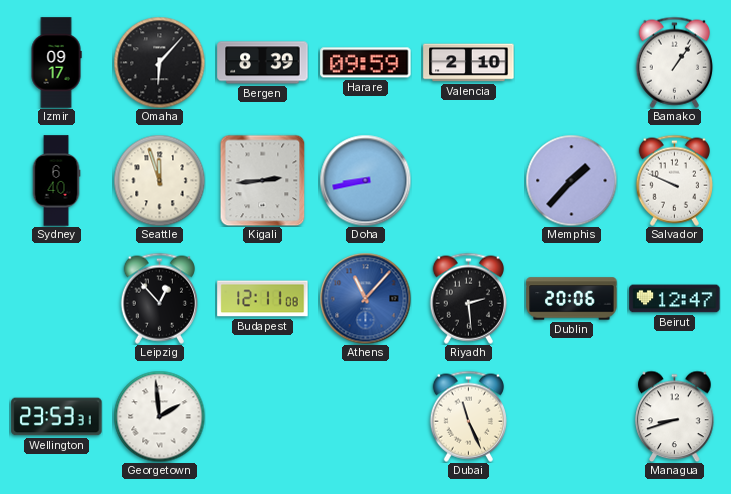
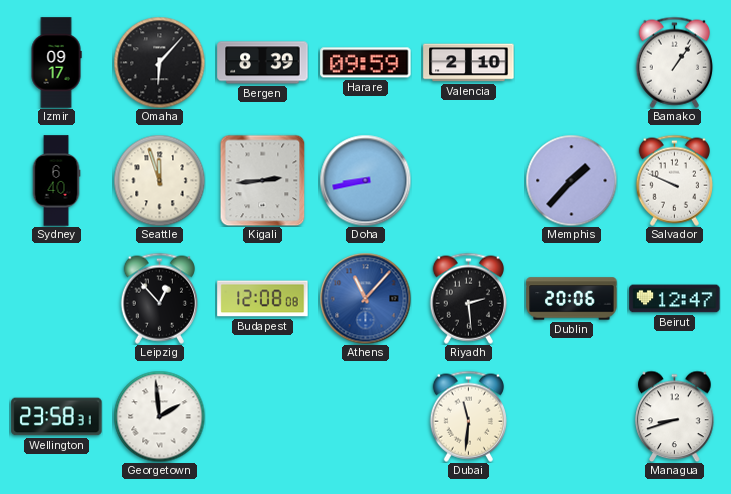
Budapest: 12:11 -> 12:08 (263, 299)
Wellington: 23:53 -> 23:58 (57, 417)
Dubai: 11:26 -> 11:31 (468, 416)
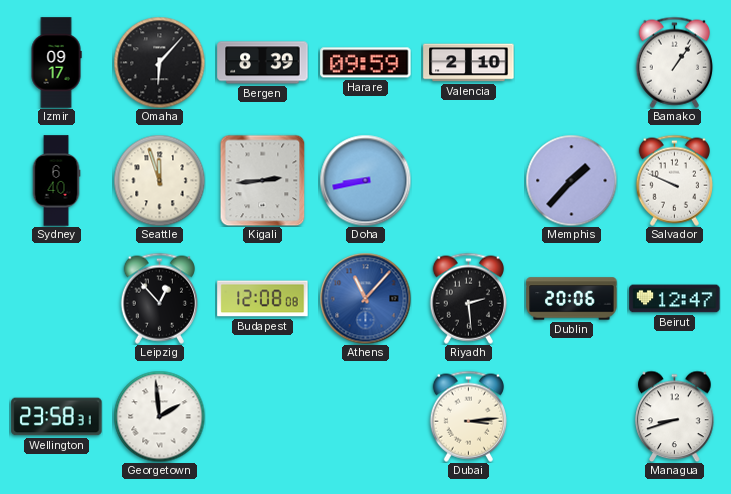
Dubai: 11:31 -> 3:14 (468, 416)
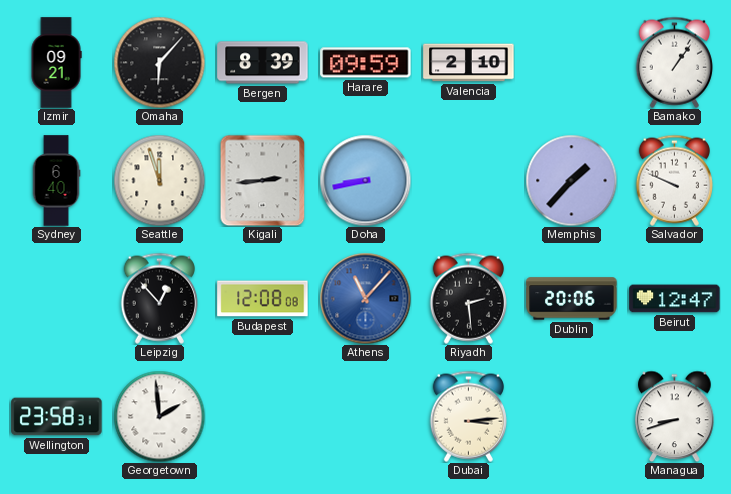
Izmir: 09:17 -> 09:21 (56, 63)
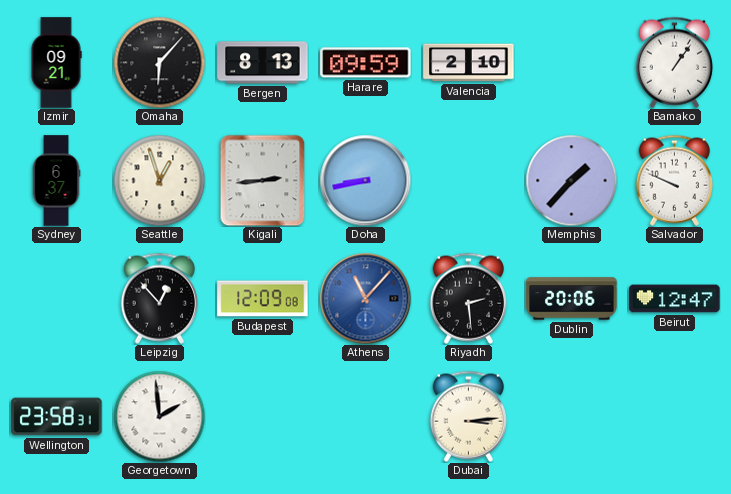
Bergen: 8:39 -> 8:13 (263, 63)
Sydney: 6:40 -> 6:37 (56, 181)
Seattle: 11:57 -> 12:57 (159, 180)
Budapest: 12:08 -> 12:09 (263, 299)
Managua: 8:42 -> none (675, 416)
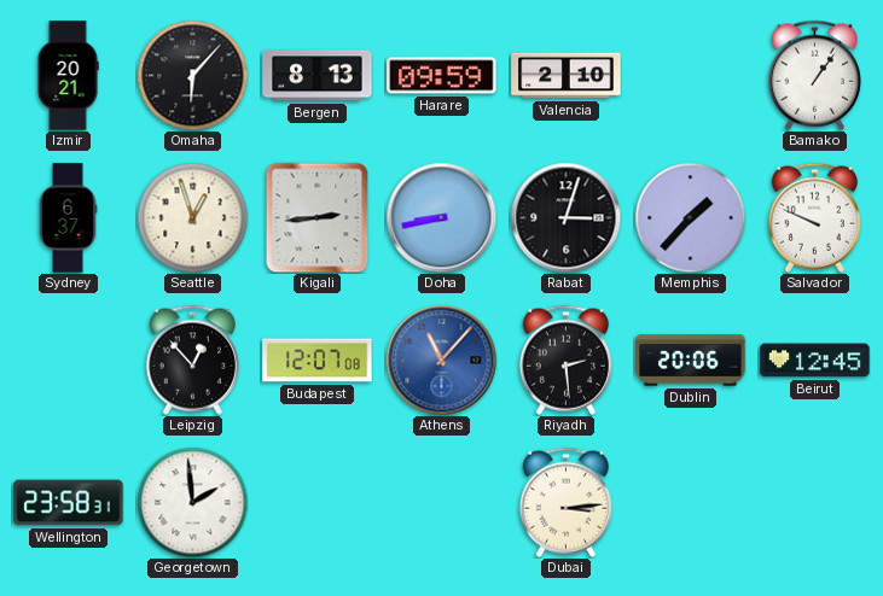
Izmir: 09:21 -> 20:21 (68, 76)
Rabat: none -> 3:03 (565, 217)
Budapest: 12:09 -> 12:07 (318, 361)
Beirut: 12:47 -> 12:45 (815, 361)
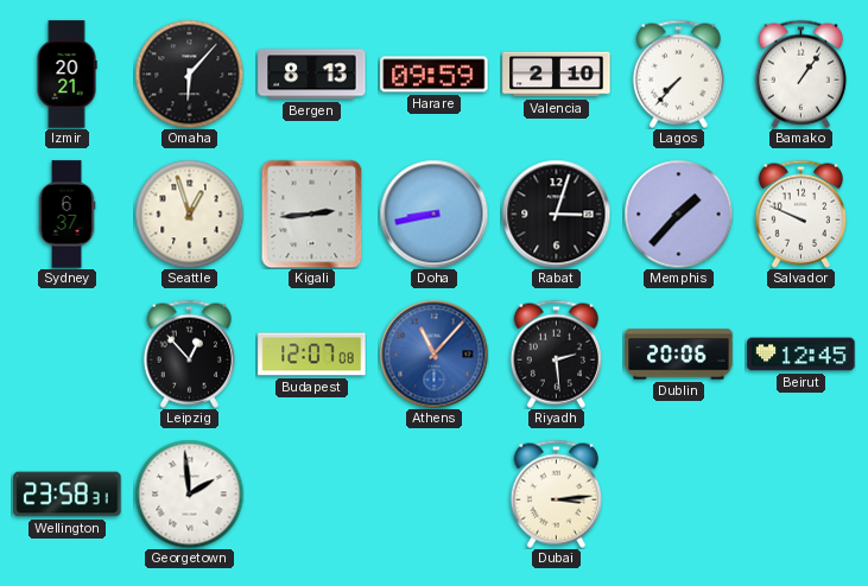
Lagos: none -> 7:37 (678, 74)
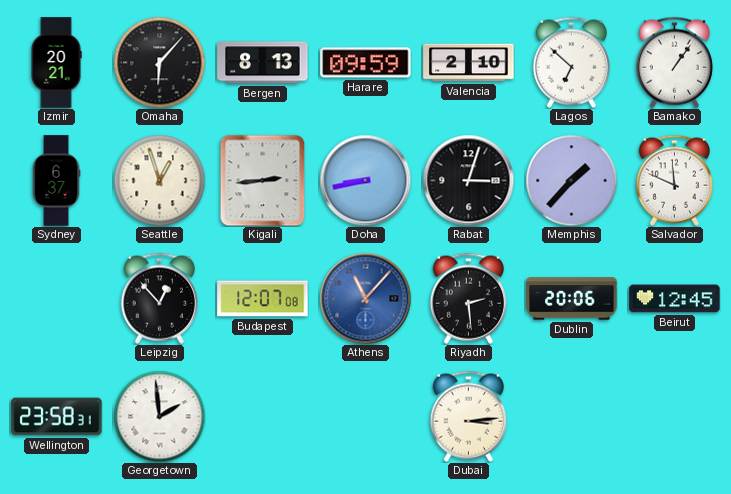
Lagos: 7:37 -> 6:52 (571, 62)
Salvador: 9:49 -> 11:49 (674, 180)
